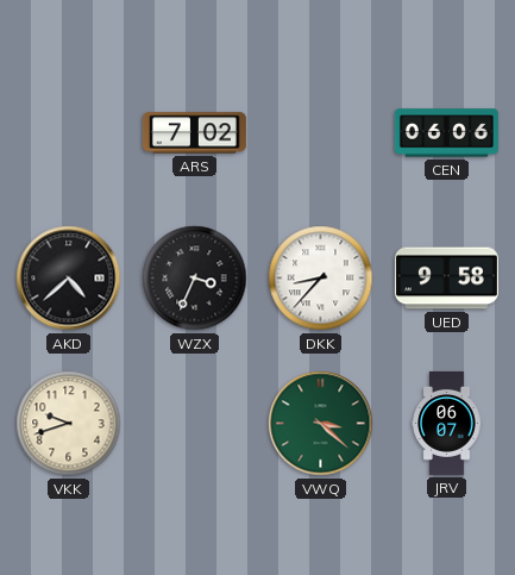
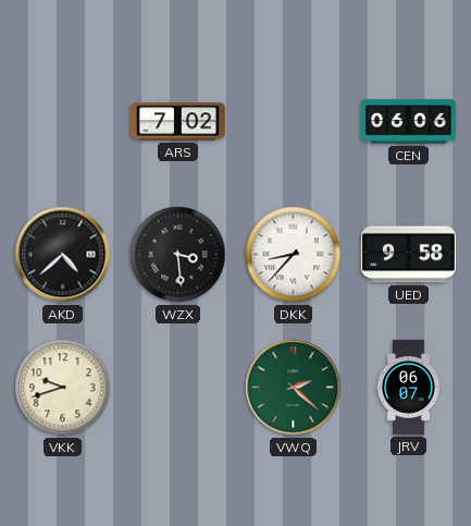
WZX: 3:34 -> 3:29 (178, 255)
VWQ: 3:22 -> 2:22 (294, 388)
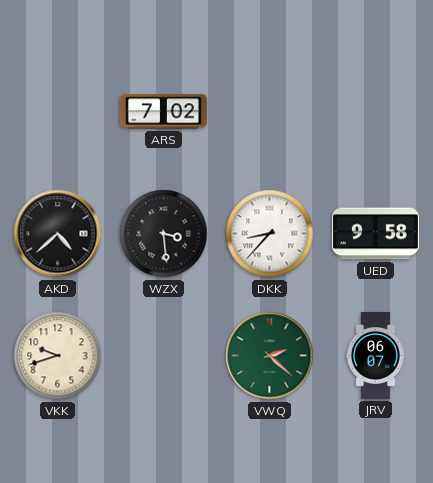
CEN: 06:06 -> none (408, 122)
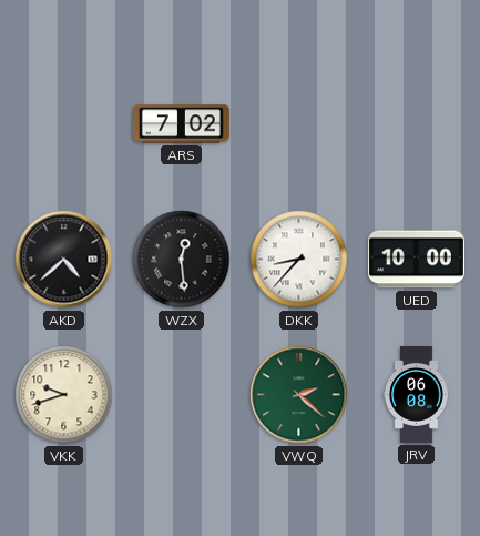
WZX: 3:29 -> 12:29 (182, 260)
UED: 9:58 -> 10:00 (416, 260)
JRV: 06:07 -> 06:08 (417, 394)
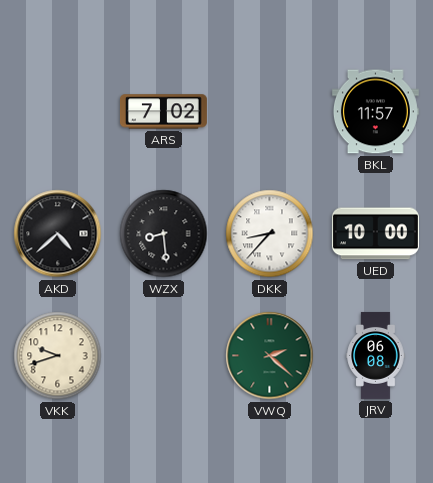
BKL: none -> 11:57 (375, 112)
WZX: 12:29 -> 8:29 (164, 234)
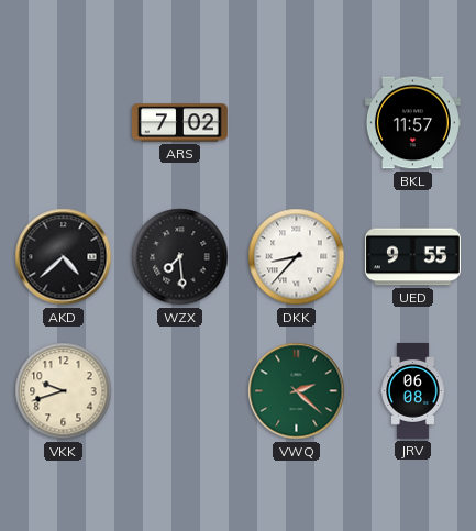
WZX: 8:29 -> 7:29 (180, 257)
UED: 10:00 -> 9:55 (412, 257)
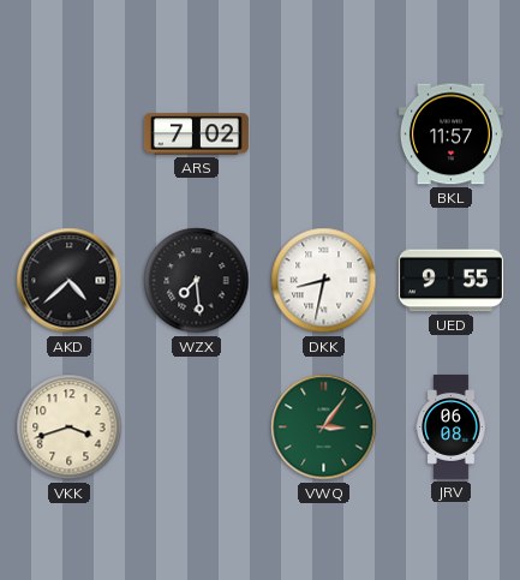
DKK: 8:37 -> 8:32 (324, 281)
VKK: 9:42 -> 3:42 (70, 427)
VWQ: 2:22 -> 3:06 (324, 427)
